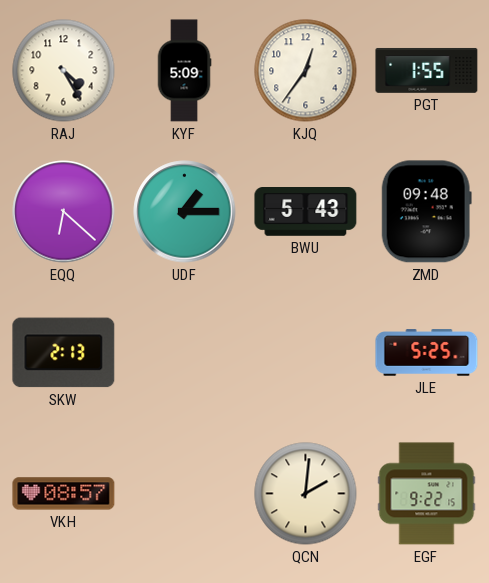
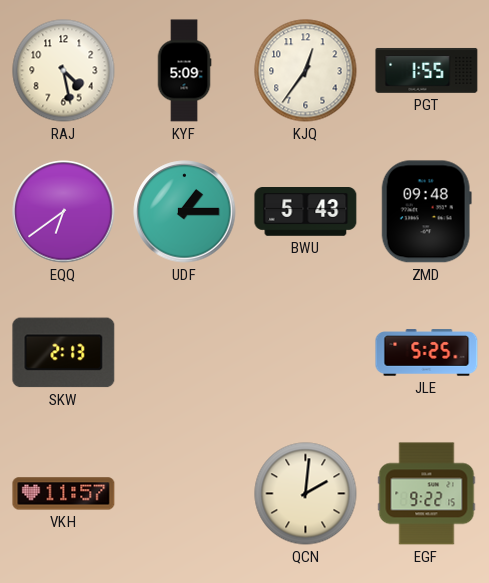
RAJ: 4:25 -> 4:28 (64, 71)
EQQ: 6:22 -> 6:39 (64, 212)
VKH: 08:57 -> 11:57 (64, 494)
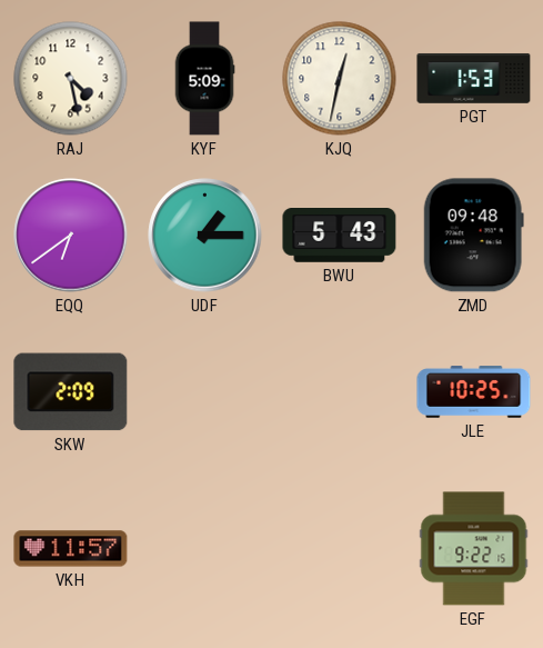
KJQ: 12:36 -> 12:32 (340, 79)
PGT: 1:55 -> 1:53 (474, 78)
SKW: 2:13 -> 2:09 (71, 392)
JLE: 5:25 -> 10:25 (474, 392)
QCN: 2:01 -> none (306, 494)
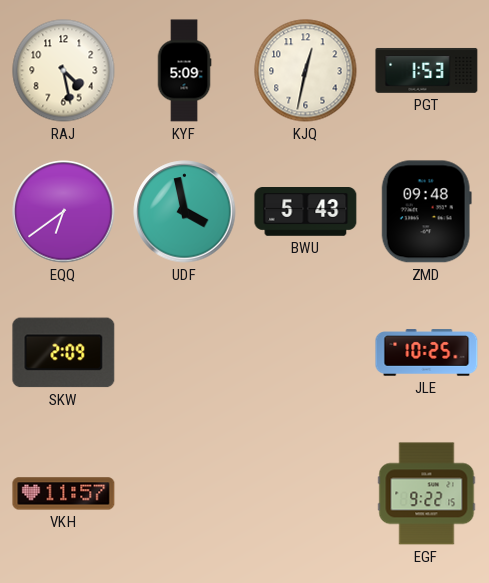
UDF: 1:15 -> 3:58 (185, 212)
